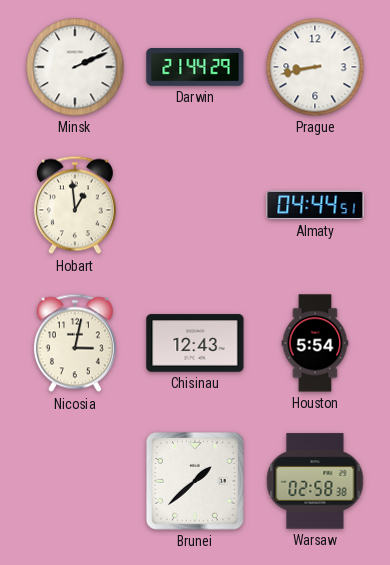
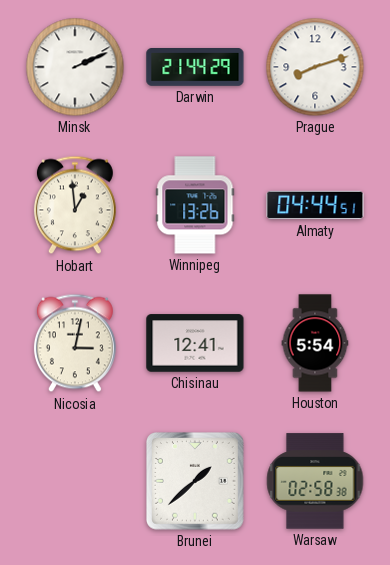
Prague: 8:43 -> 8:12 (315, 67)
Winnipeg: none -> 13:26 (195, 205)
Chisinau: 12:43 -> 12:41 (195, 343)
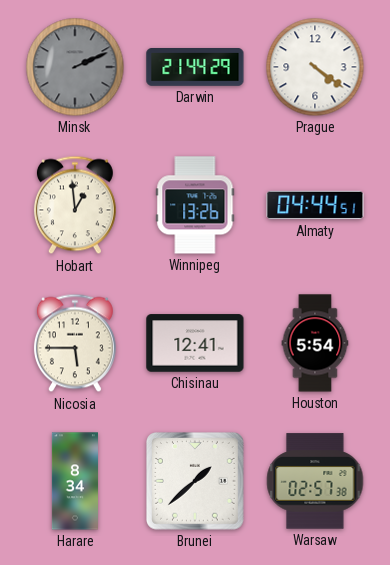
Minsk dial: white -> grey (75, 67)
Prague: 8:12 -> 4:21 (315, 67)
Nicosia: 3:02 -> 5:45 (75, 343)
Harare: none -> 8:34 (75, 481)
Warsaw: 02:58 -> 02:57 (315, 481)
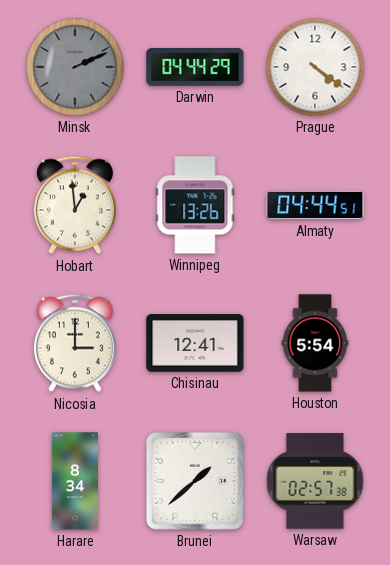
Darwin: 21:44 -> 04:44 (195, 68)
Nicosia: 5:45 -> 3:00 (75, 343)
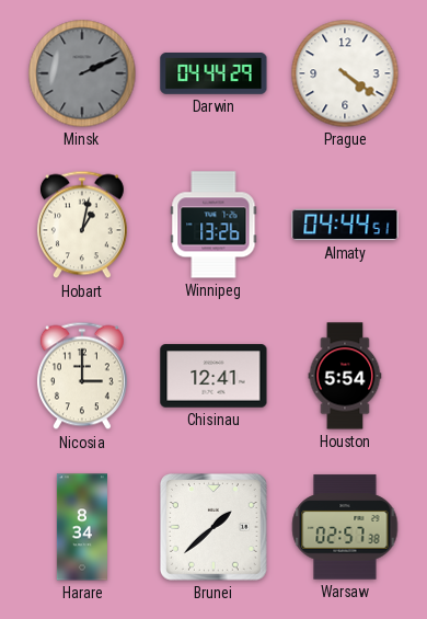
Hobart: 12:59 -> 1:02 (82, 225)
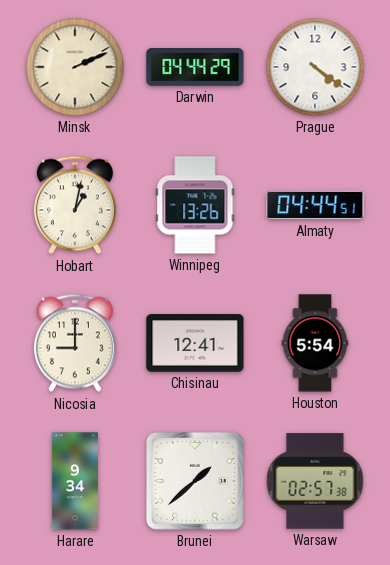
Minsk dial: grey -> cream (75, 67)
Nicosia: 3:00 -> 9:00 (75, 343)
Harare: 8:34 -> 9:34 (75, 481)
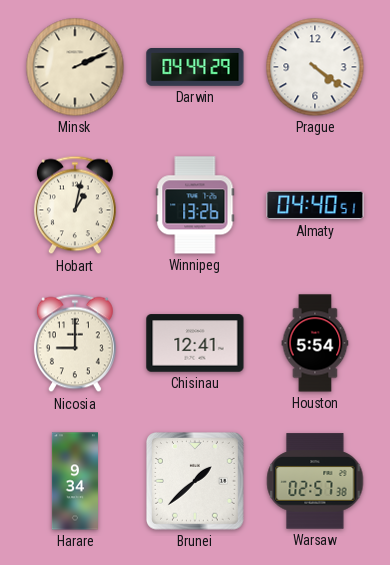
Almaty: 04:44 -> 04:40 (315, 205)
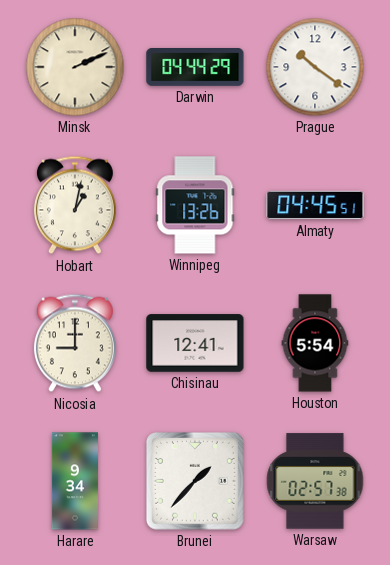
Prague: 4:21 -> 10:21 (315, 67)
Almaty: 04:40 -> 04:45 (315, 205)
Brunei: 1:38 -> 1:37 (196, 482)
